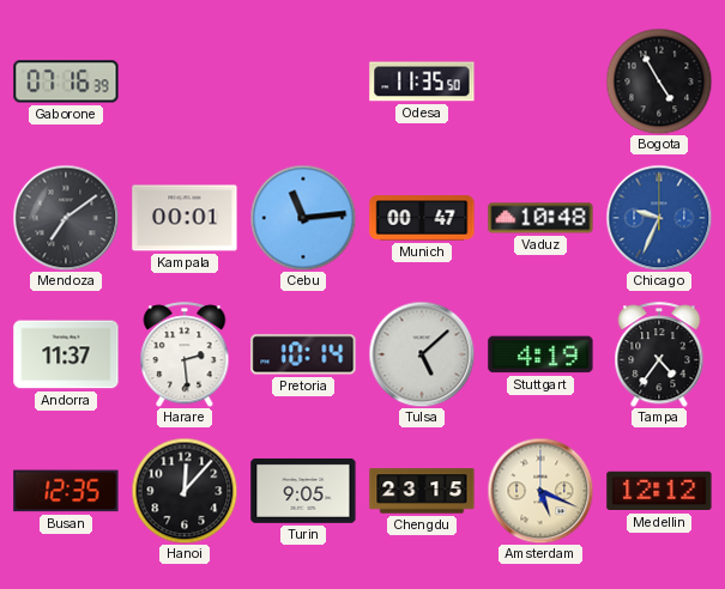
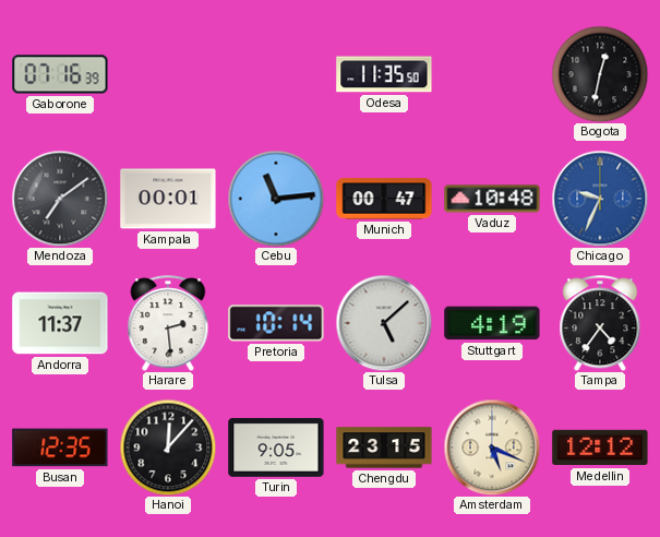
Bogota: 4:55 -> 12:32 (600, 74)
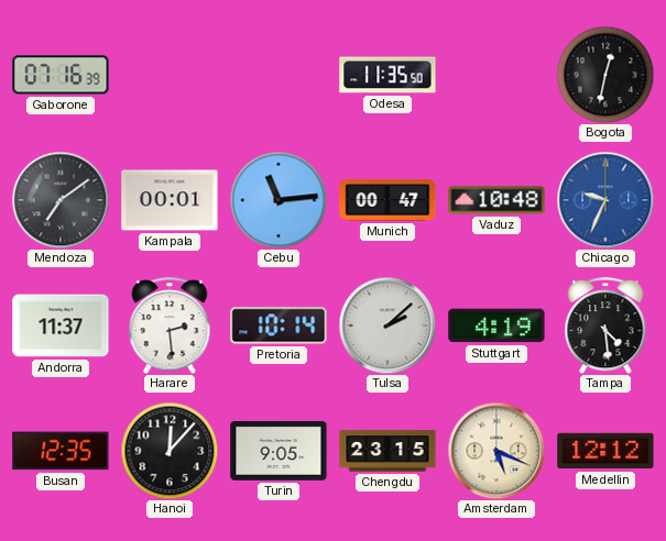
Tulsa: 5:08 -> 2:08 (387, 325)
Tampa: 4:36 -> 4:29 (605, 325)
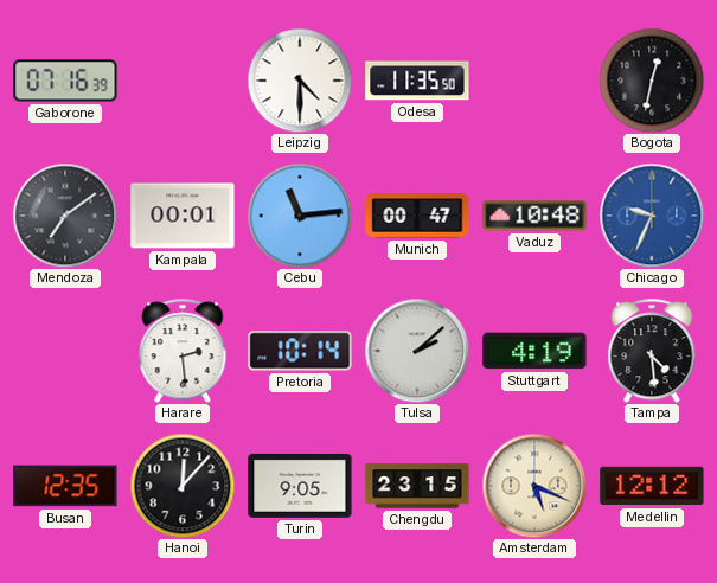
Leipzig: none -> 4:30 (300, 81)
Andorra: 11:37 -> none (61, 325)
